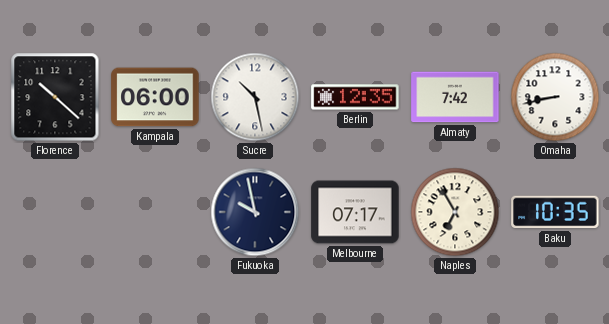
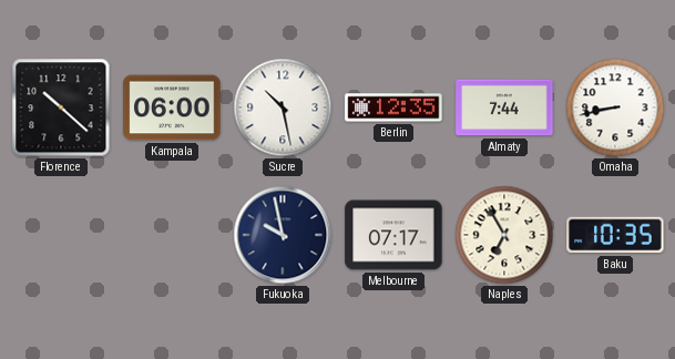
Almaty: 7:42 -> 7:44 (504, 107)
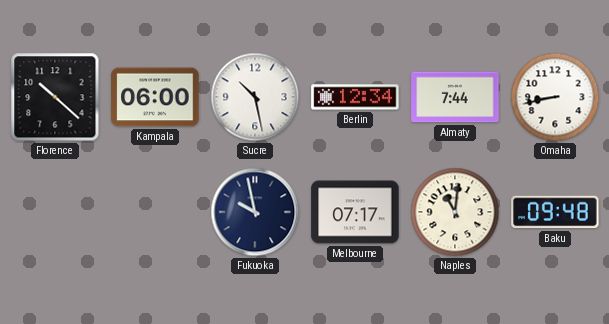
Berlin: 12:35 -> 12:34 (355, 97)
Naples: 6:55 -> 11:01 (455, 212)
Baku: 10:35 -> 09:48 (555, 212)
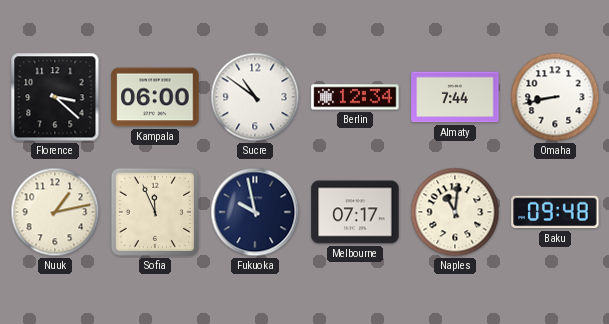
Florence: 10:22 -> 3:22 (55, 97)
Sucre: 10:28 -> 10:51 (255, 97)
Nuuk: none -> 1:13 (55, 212)
Sofia: none -> 11:56 (155, 212)
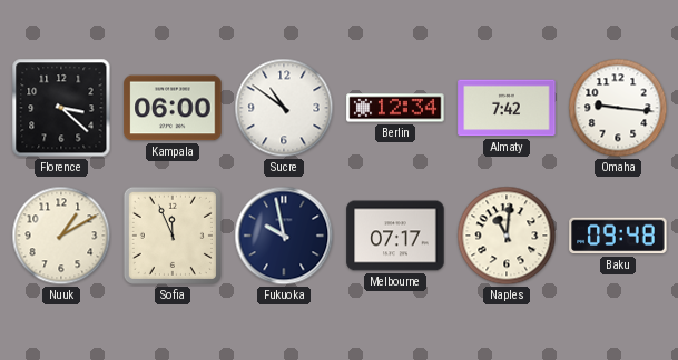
Almaty: 7:44 -> 7:42 (507, 108)
Omaha: 8:43 -> 9:16 (618, 108)
Nuuk: 1:13 -> 1:10 (61, 236)
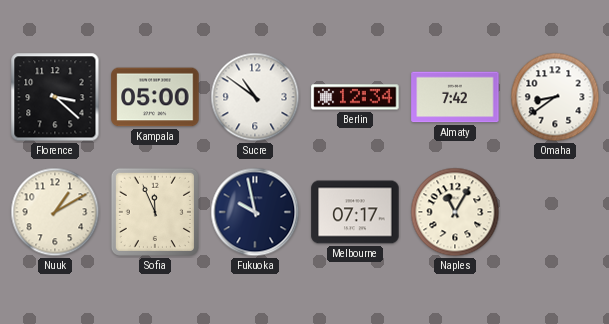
Kampala: 06:00 -> 05:00 (155, 97)
Omaha: 9:16 -> 8:39 (555, 97)
Naples: 11:01 -> 11:05 (455, 212)
Baku: 09:48 -> none (618, 236)
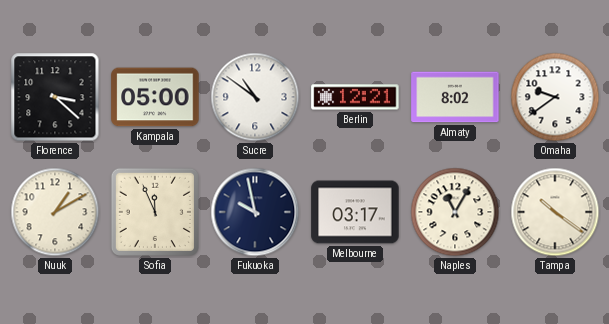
Berlin: 12:34 -> 12:21 (355, 97)
Almaty: 7:42 -> 8:02 (455, 97)
Omaha: 8:39 -> 9:39 (555, 97)
Melbourne: 07:17 -> 03:17 (355, 212)
Tampa: none -> 10:21 (555, 212)
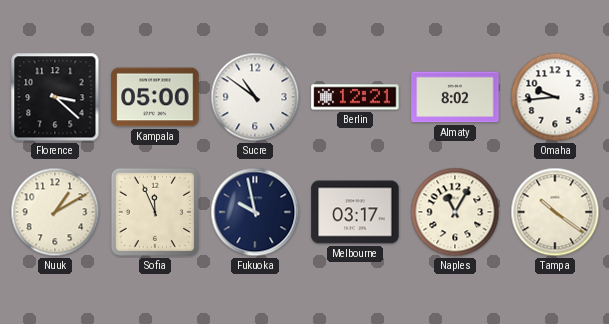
Omaha: 9:39 -> 9:44 (555, 97)
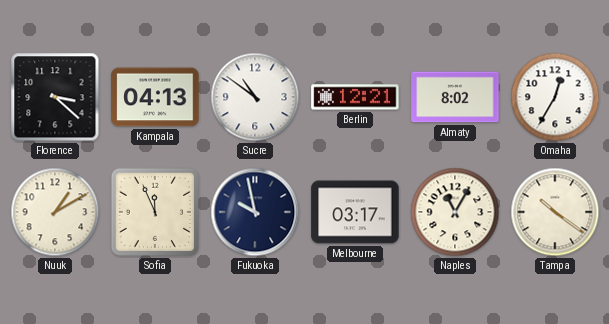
Kampala: 05:00 -> 04:13 (155, 97)
Omaha: 9:44 -> 12:35 (555, 97)
